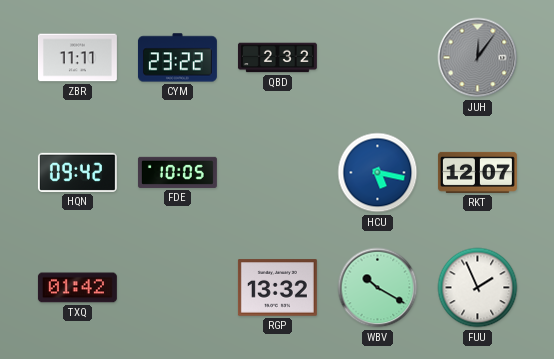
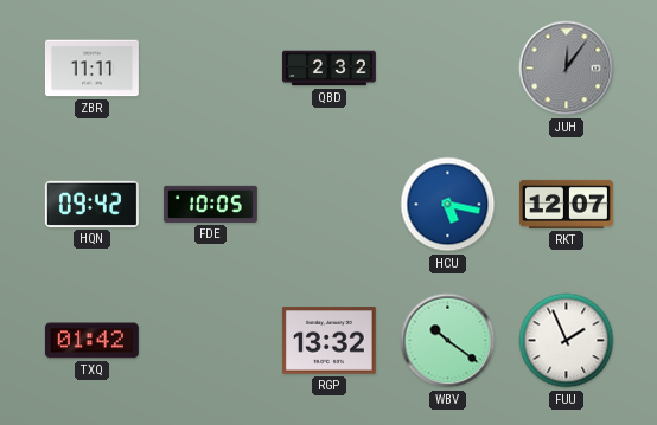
CYM: 23:22 -> none (177, 58)
WBV: 10:20 -> 10:21 (448, 341)
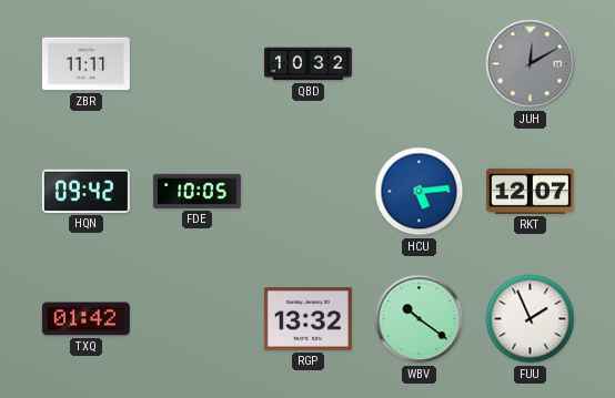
QBD: 2:32 -> 10:32 (307, 64)
JUH: 12:06 -> 12:10 (531, 64)
HCU: 5:17 -> 5:14 (420, 192)
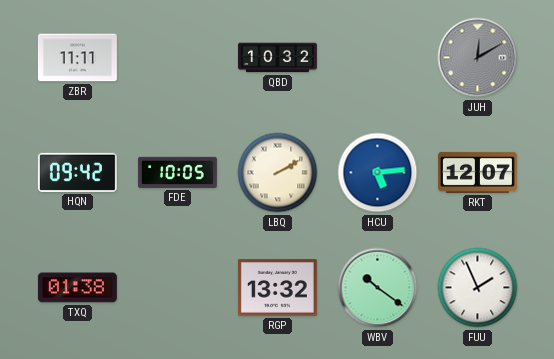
LBQ: none -> 2:10 (278, 173)
TXQ: 01:42 -> 01:38 (77, 288)
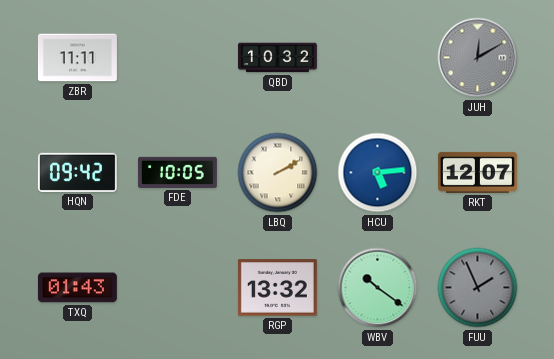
TXQ: 01:38 -> 01:43 (77, 288)
FUU dial: white -> grey (478, 288)
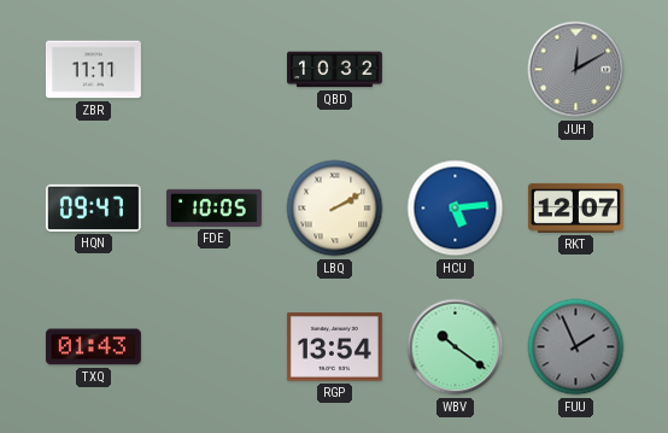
HQN: 09:42 -> 09:47 (93, 207)
RGP: 13:32 -> 13:54 (334, 347)
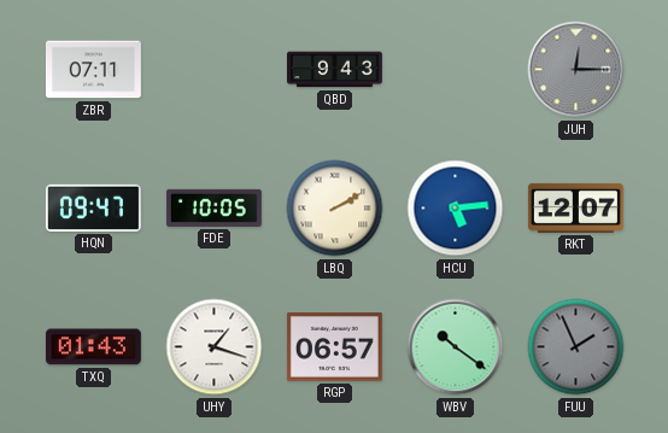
ZBR: 11:11 -> 07:11 (93, 70)
QBD: 10:32 -> 9:43 (334, 70)
JUH: 12:10 -> 12:15 (576, 70)
UHY: none -> 1:18 (215, 347)
RGP: 13:54 -> 06:57 (334, 347)
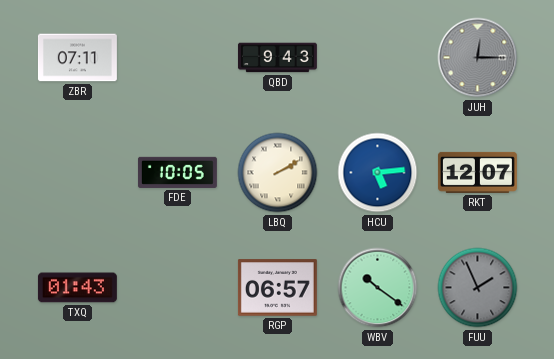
HQN: 09:47 -> none (93, 207)
UHY: 1:18 -> none (215, 347)
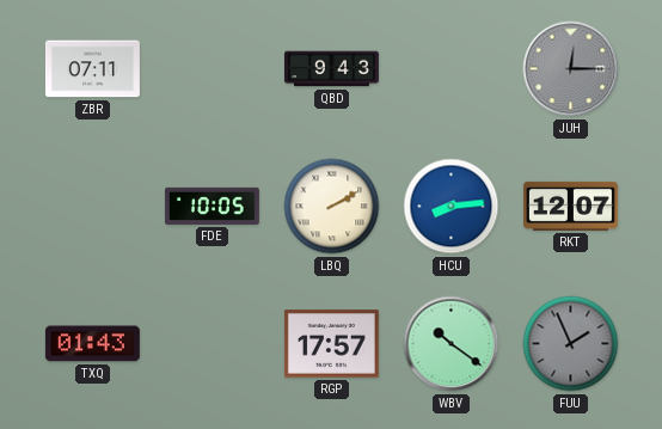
HCU: 5:14 -> 8:14 (452, 207)
RGP: 06:57 -> 17:57 (331, 344)
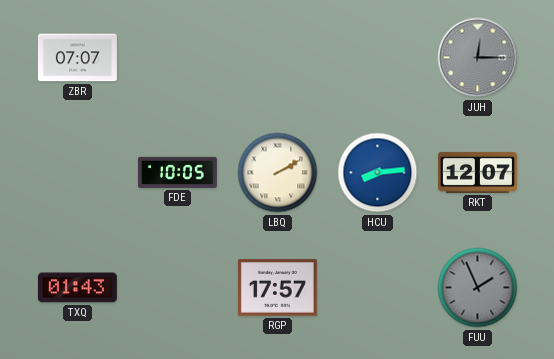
ZBR: 07:11 -> 07:07 (77, 58)
QBD: 9:43 -> none (331, 69)
WBV: 10:21 -> none (452, 344)
